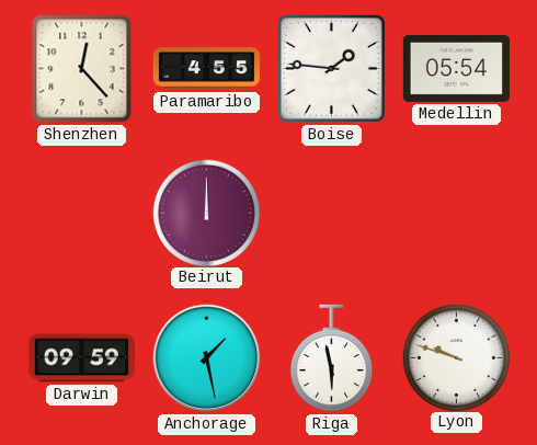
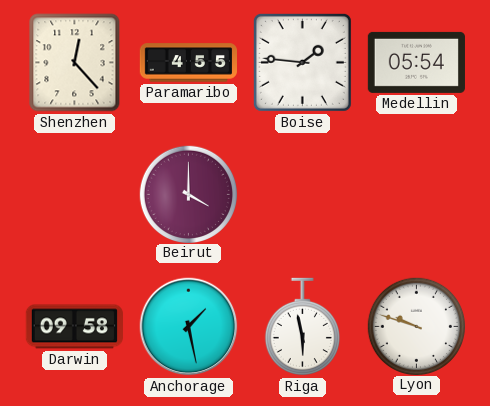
Beirut: 12:00 -> 4:00 (188, 194)
Darwin: 09:59 -> 09:58 (74, 327)
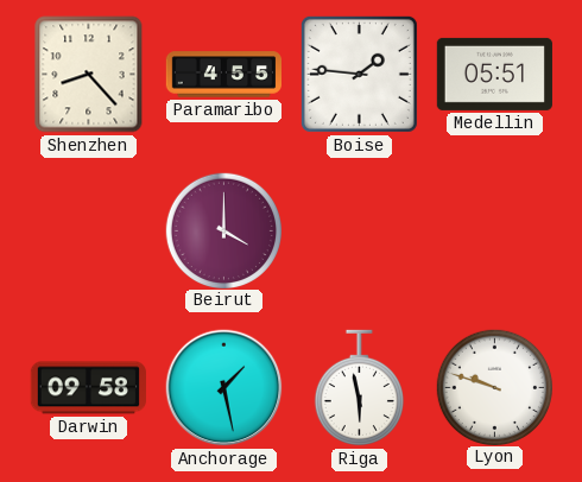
Shenzhen: 12:23 -> 8:23 (89, 75)
Medellin: 05:54 -> 05:51 (494, 74)
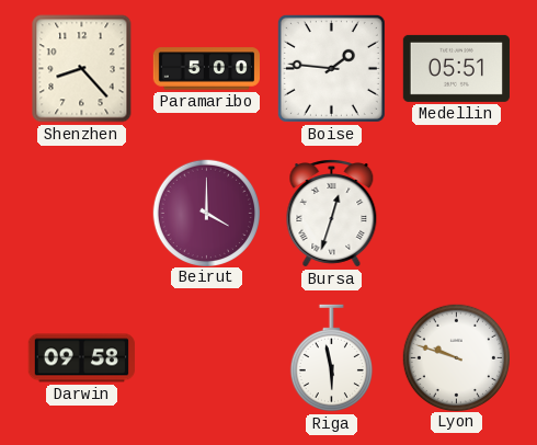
Paramaribo: 4:55 -> 5:00 (206, 69)
Bursa: none -> 12:33 (332, 214)
Anchorage: 1:28 -> none (224, 388)
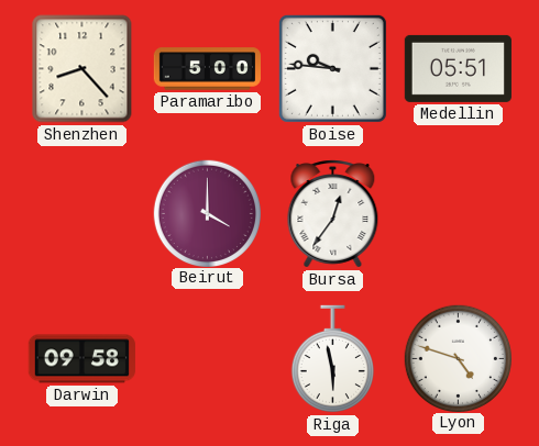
Boise: 1:46 -> 9:46 (332, 68)
Bursa: 12:33 -> 12:36 (333, 214)
Lyon: 9:48 -> 4:48 (458, 358)
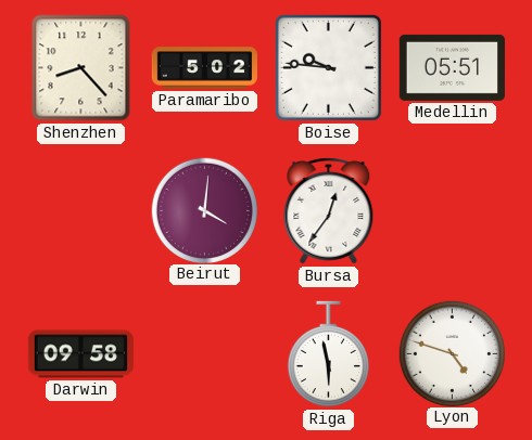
Paramaribo: 5:00 -> 5:02 (204, 68)
Beirut: 4:00 -> 4:01 (204, 210)
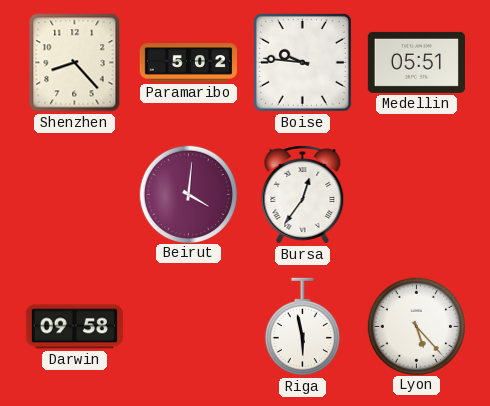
Lyon: 4:48 -> 5:23 (416, 326)
